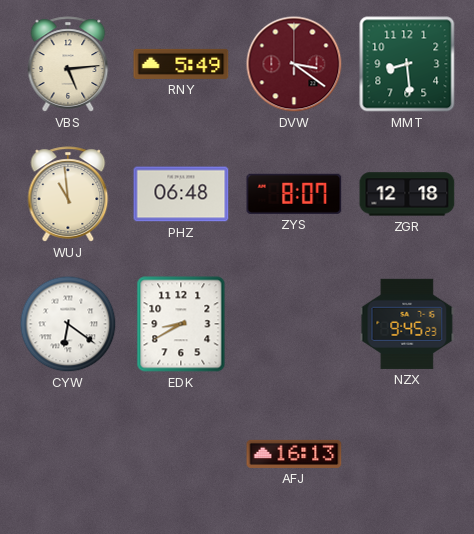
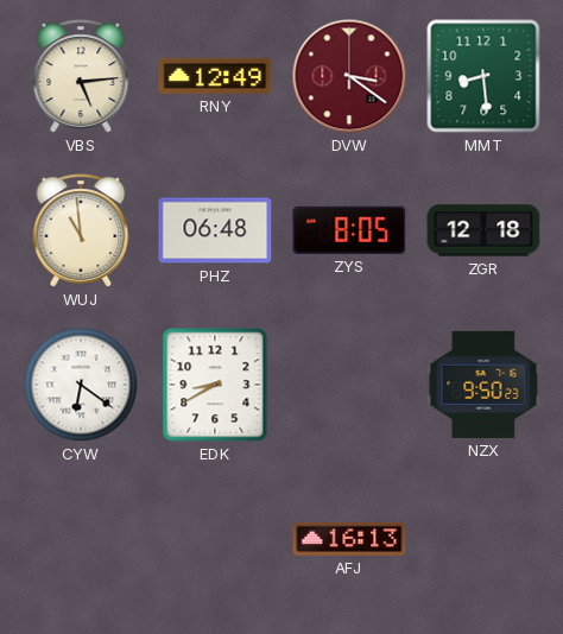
RNY: 5:49 -> 12:49 (215, 76)
ZYS: 8:07 -> 8:05 (349, 230)
NZX: 9:45 -> 9:50 (483, 385)
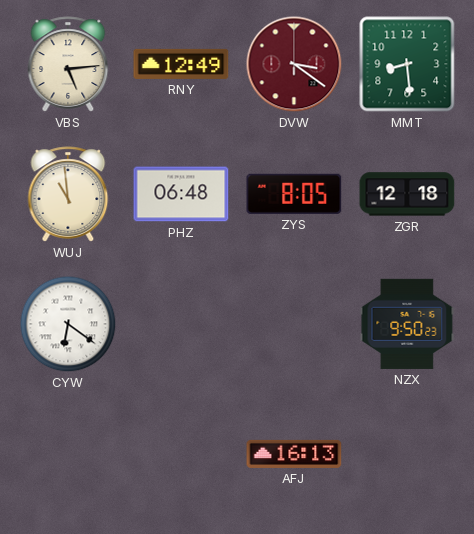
EDK: 8:40 -> none (215, 385)
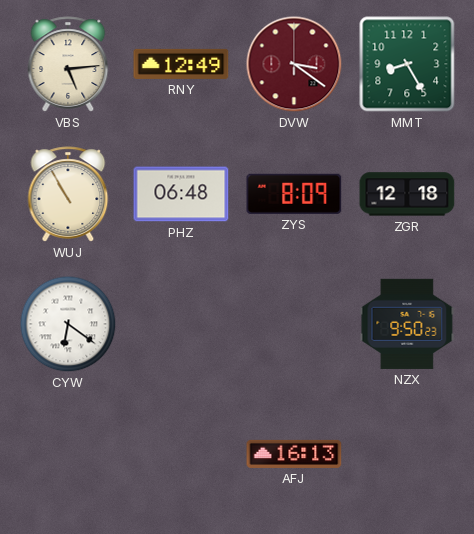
MMT: 8:29 -> 8:25 (407, 64)
WUJ: 10:59 -> 10:55 (68, 194)
ZYS: 8:05 -> 8:09 (294, 194)
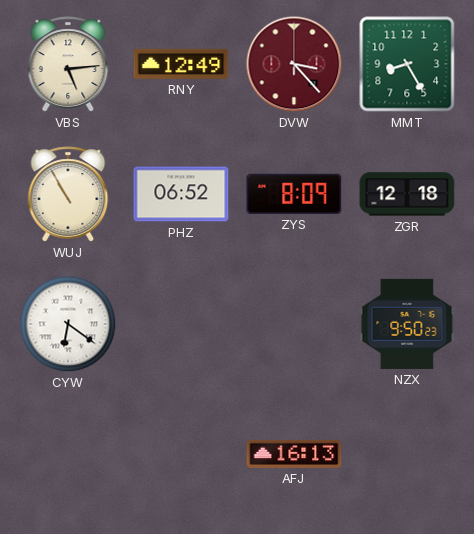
DVW: 3:21 -> 3:23 (294, 64)
PHZ: 06:48 -> 06:52 (181, 194)
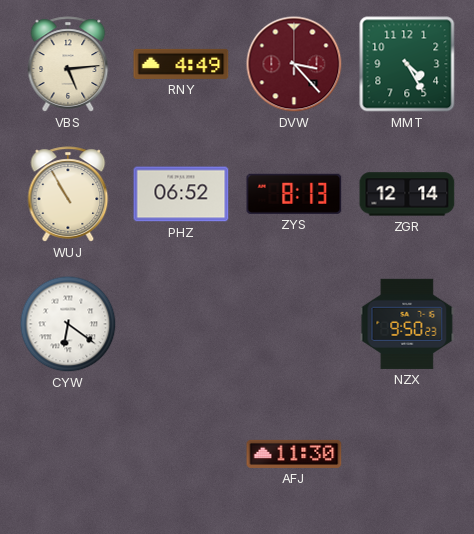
RNY: 12:49 -> 4:49 (181, 64)
MMT: 8:25 -> 4:25 (407, 64)
ZYS: 8:09 -> 8:13 (294, 194)
ZGR: 12:18 -> 12:14 (407, 194)
AFJ: 16:13 -> 11:30 (294, 454)
